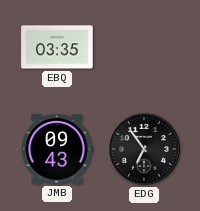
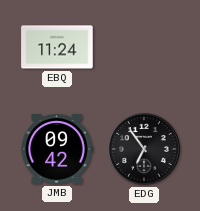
EBQ: 03:35 -> 11:24 (57, 47)
JMB: 09:43 -> 09:42 (57, 149)
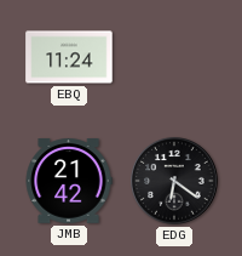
JMB: 09:42 -> 21:42 (69, 181)
EDG: 6:54 -> 6:21 (174, 181)
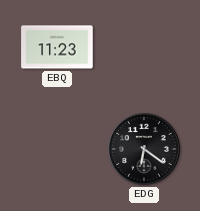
EBQ: 11:24 -> 11:23 (57, 47)
JMB: 21:42 -> none (69, 181)
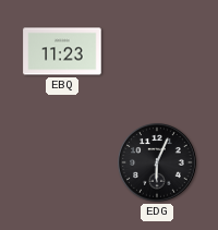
EDG: 6:21 -> 6:04 (157, 162)
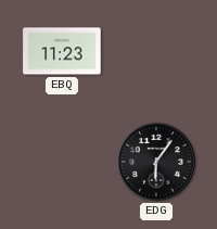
EDG: 6:04 -> 6:06 (156, 162)
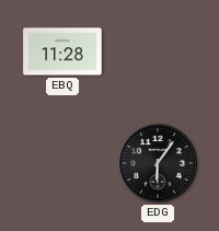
EBQ: 11:23 -> 11:28 (62, 51)
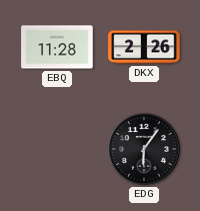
DKX: none -> 2:26 (144, 47)
